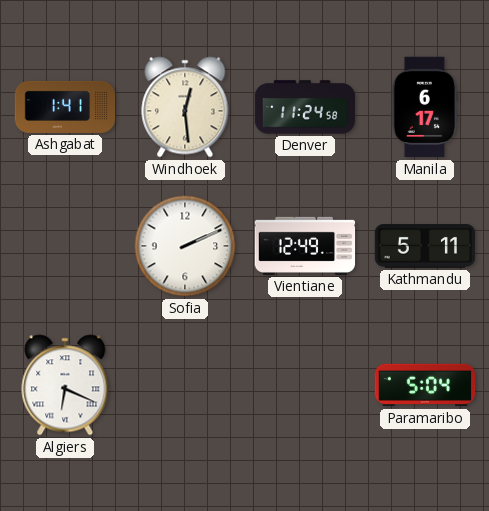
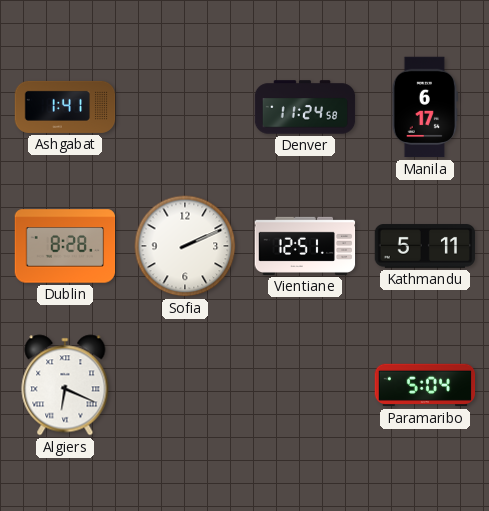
Windhoek: 12:29 -> none (185, 107)
Dublin: none -> 8:28 (65, 246)
Vientiane: 12:49 -> 12:51 (305, 246)
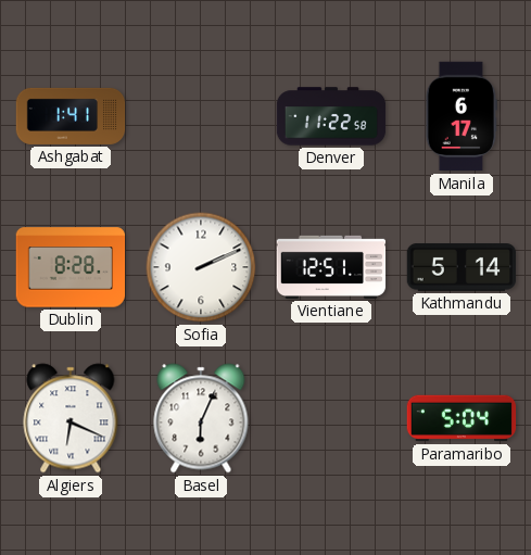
Denver: 11:24 -> 11:22 (331, 116)
Kathmandu: 5:11 -> 5:14 (462, 267)
Basel: none -> 6:04 (201, 418)
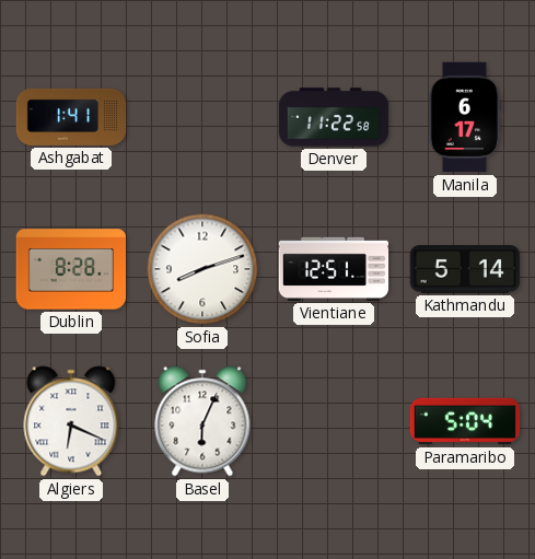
Sofia: 2:11 -> 8:12 (202, 269)
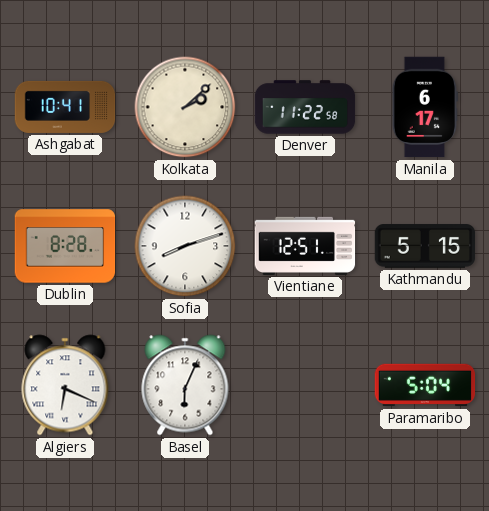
Ashgabat: 1:41 -> 10:41 (65, 107)
Kolkata: none -> 2:08 (185, 107)
Kathmandu: 5:14 -> 5:15 (425, 246)
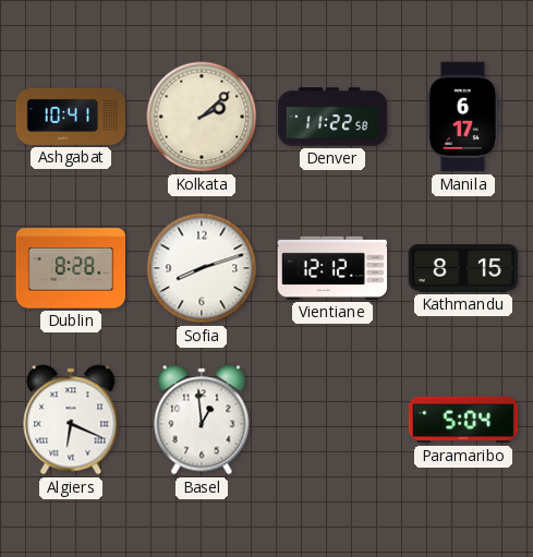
Vientiane: 12:51 -> 12:12 (332, 268)
Kathmandu: 5:15 -> 8:15 (463, 268)
Basel: 6:04 -> 12:59 (202, 420)
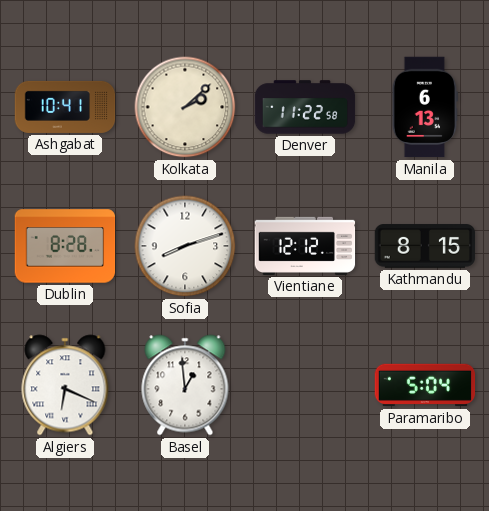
Manila: 6:17 -> 6:13 (424, 107)
